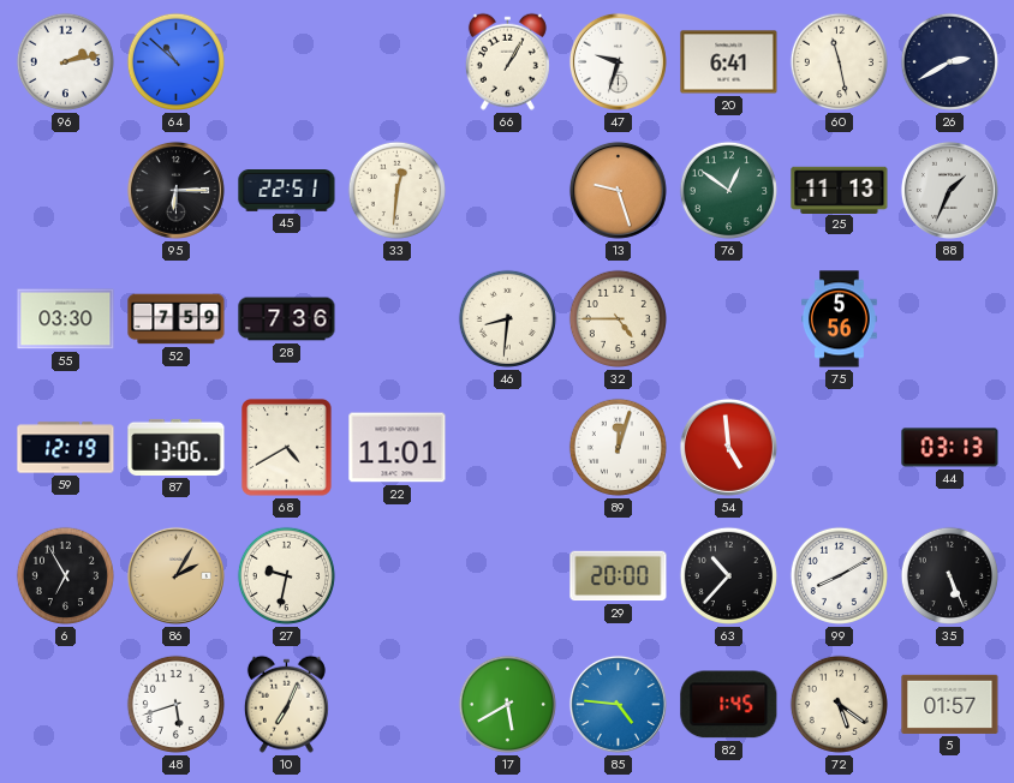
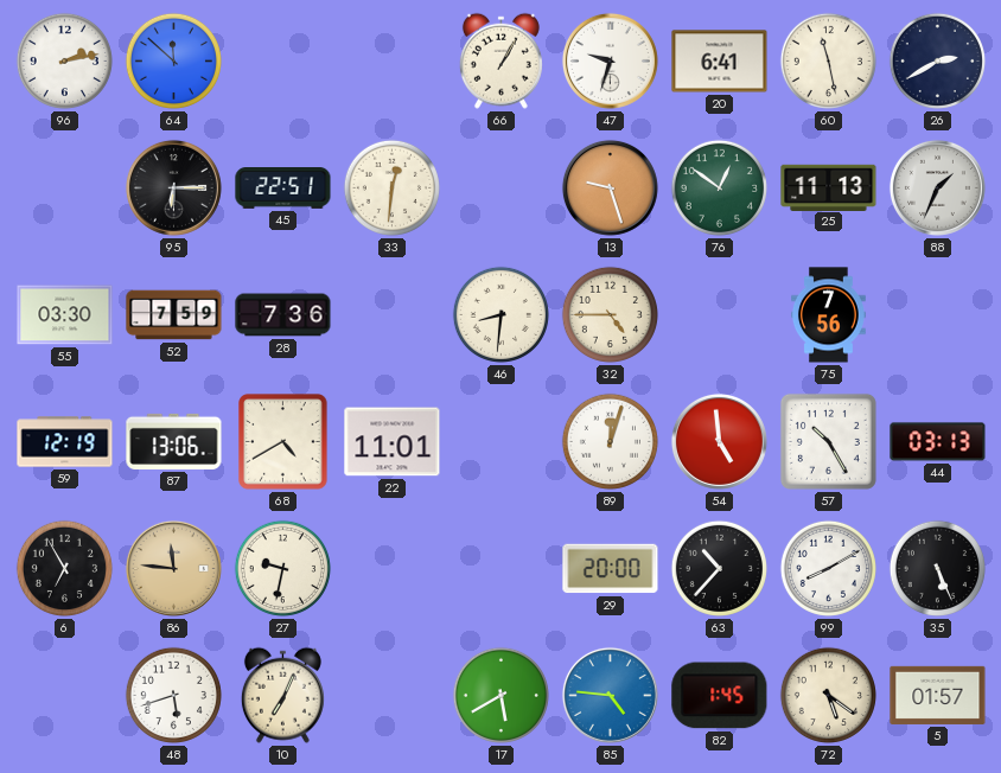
64: 10:52 -> 11:52 (173, 60)
75: 5:56 -> 7:56 (829, 315)
57: none -> 10:25 (828, 441)
86: 2:05 -> 11:46 (173, 568)
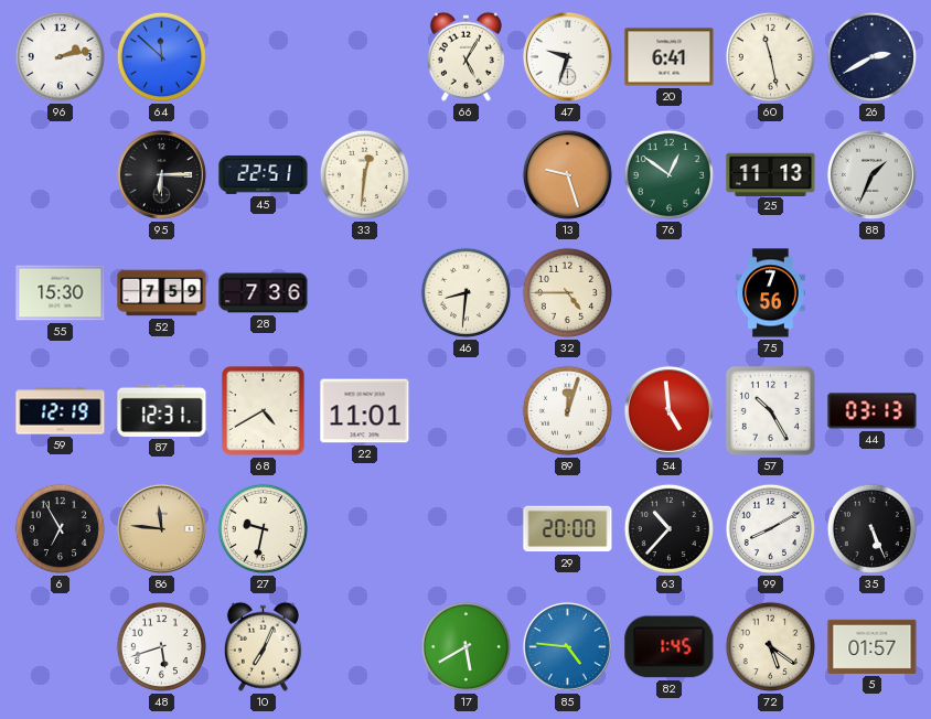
66: 1:05 -> 5:05 (465, 56)
55: 03:30 -> 15:30 (61, 293)
87: 13:06 -> 12:31 (162, 410)
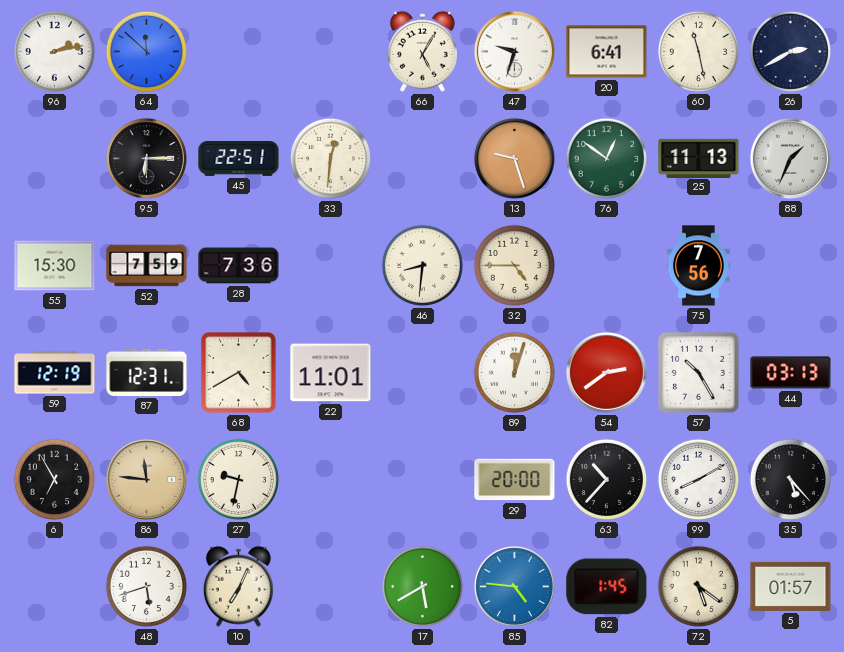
54: 4:59 -> 2:39 (606, 372)
35: 5:26 -> 5:23 (790, 479)
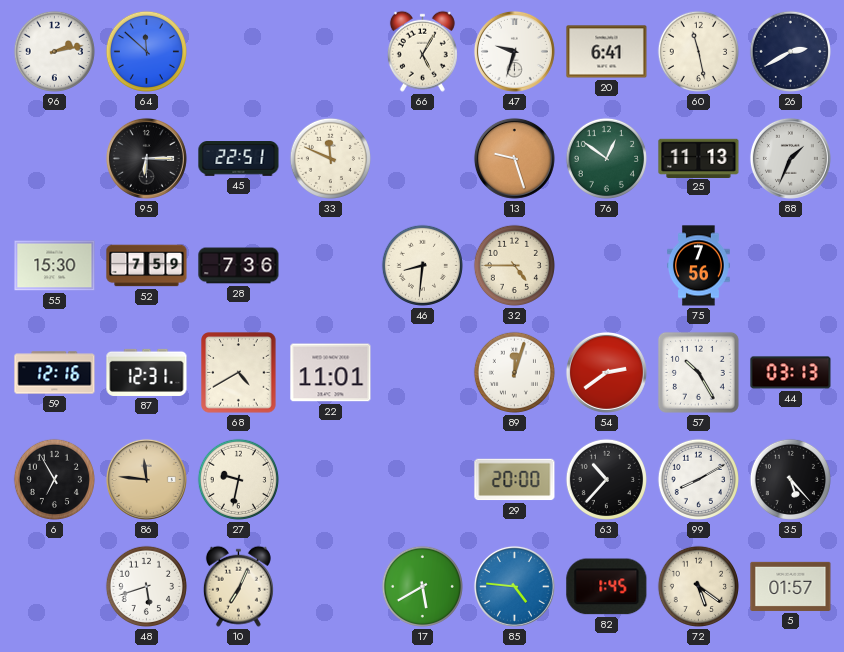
33: 12:31 -> 11:49 (330, 158)
59: 12:19 -> 12:16 (55, 373)
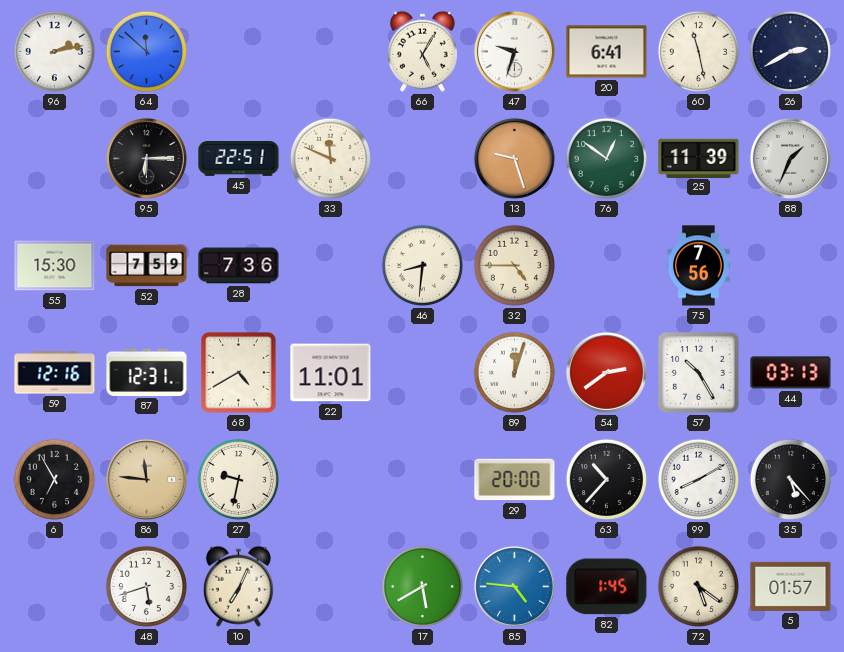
25: 11:13 -> 11:39 (699, 158)
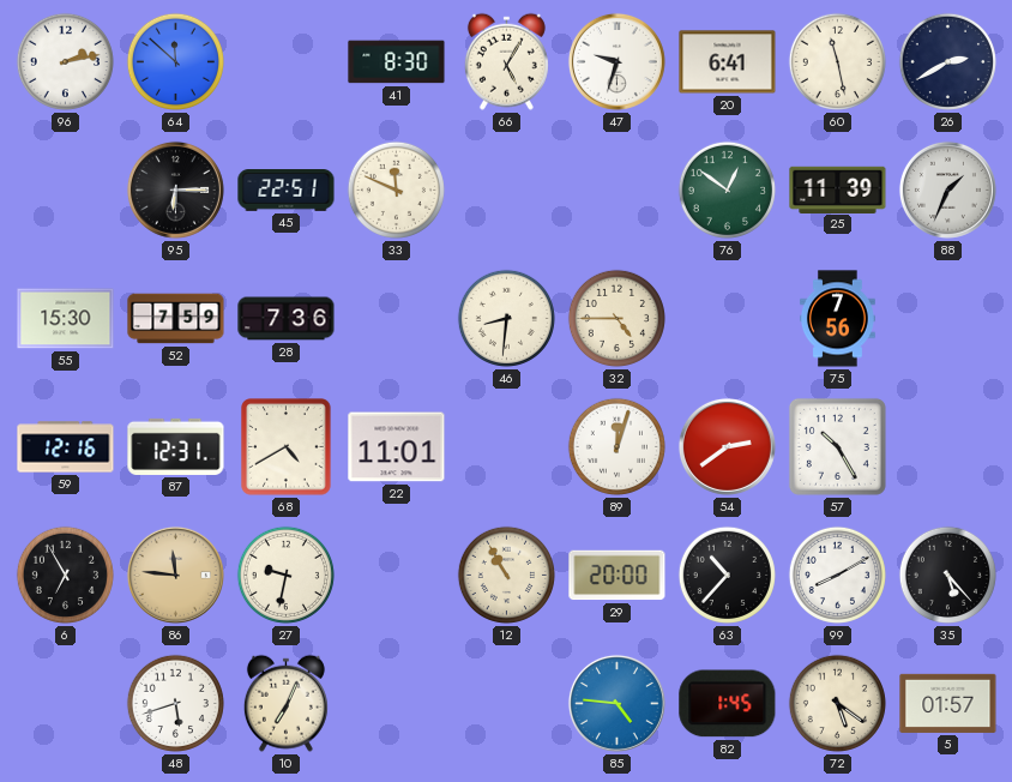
41: none -> 8:30 (397, 62)
13: 9:27 -> none (514, 158)
44: 03:13 -> none (791, 373)
12: none -> 10:55 (506, 575)
17: 5:40 -> none (422, 586)
